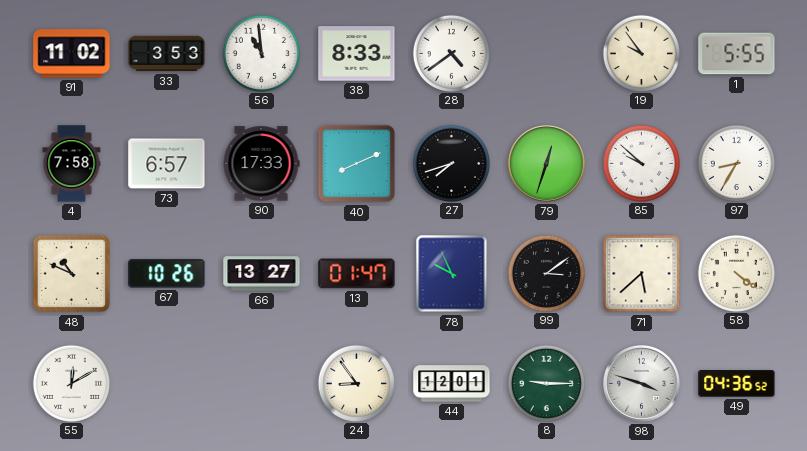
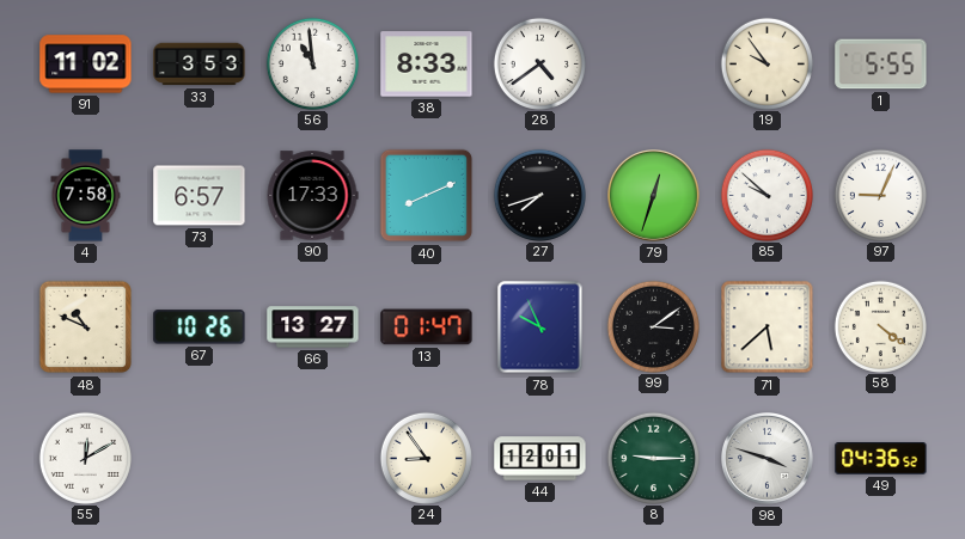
97: 8:35 -> 9:04 (880, 195)
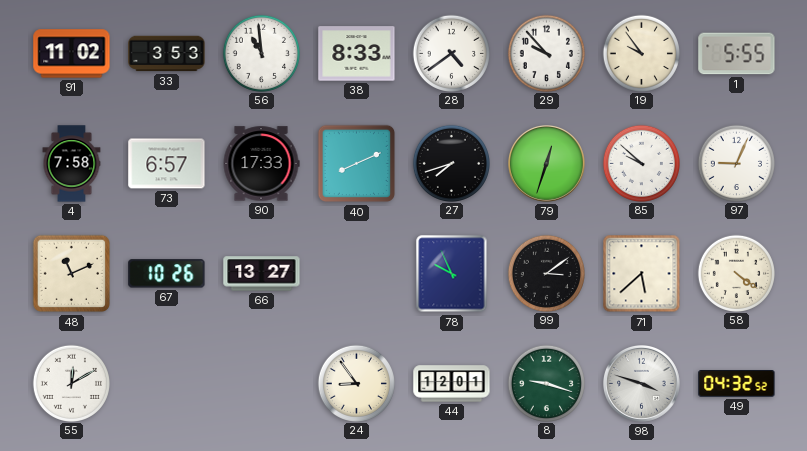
29: none -> 9:53 (546, 53)
48: 10:49 -> 11:11 (72, 274)
13: 01:47 -> none (427, 327)
8: 9:15 -> 9:18 (546, 383)
49: 04:36 -> 04:32 (737, 384)
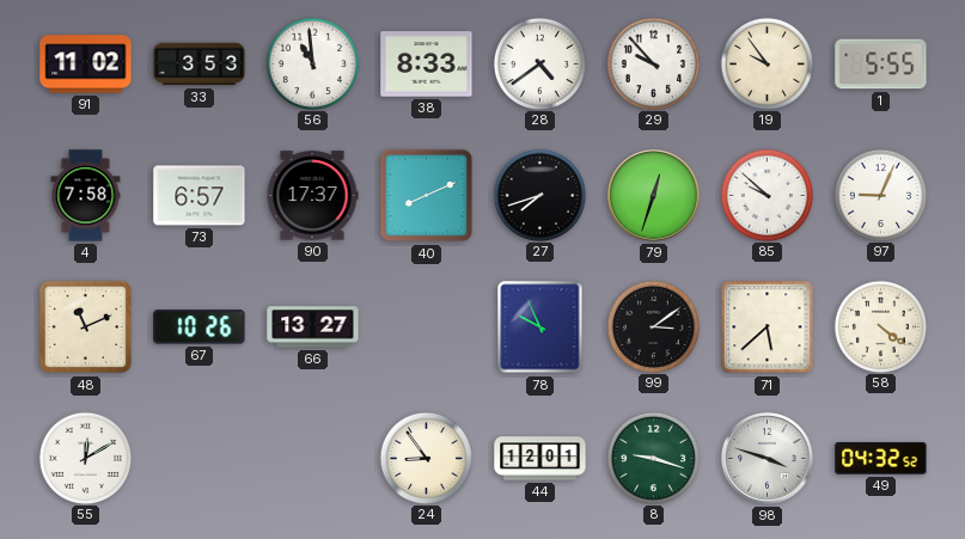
90: 17:33 -> 17:37 (312, 196)
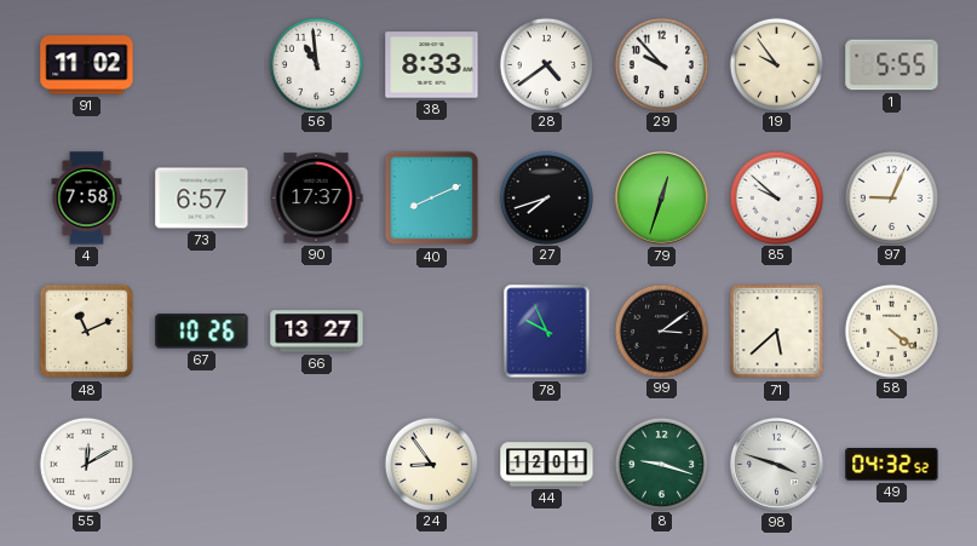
33: 3:53 -> none (200, 65)
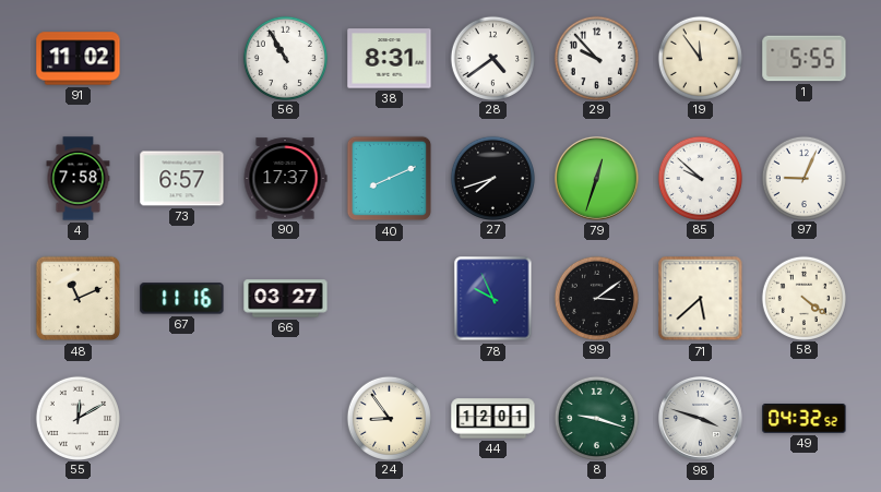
56: 10:59 -> 10:55 (285, 58)
38: 8:33 -> 8:31 (390, 59)
19: 9:54 -> 11:54 (700, 58)
67: 10:26 -> 11:16 (182, 299)
66: 13:27 -> 03:27 (286, 299)
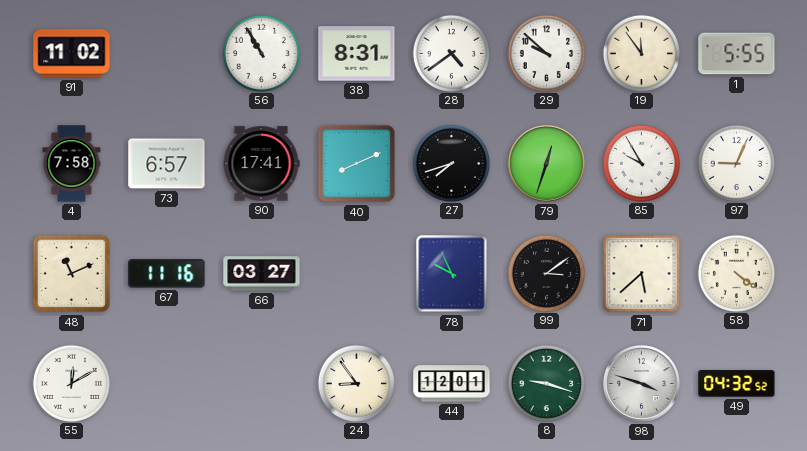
29: 9:53 -> 9:52 (546, 53)
90: 17:37 -> 17:41 (261, 164)
85: 9:52 -> 9:55 (641, 163)
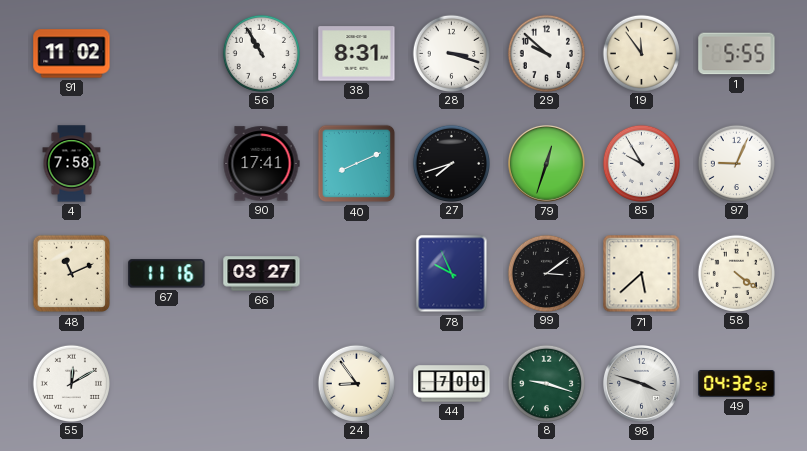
28: 4:39 -> 3:18 (451, 53)
73: 6:57 -> none (167, 164)
44: 12:01 -> 7:00 (452, 384)
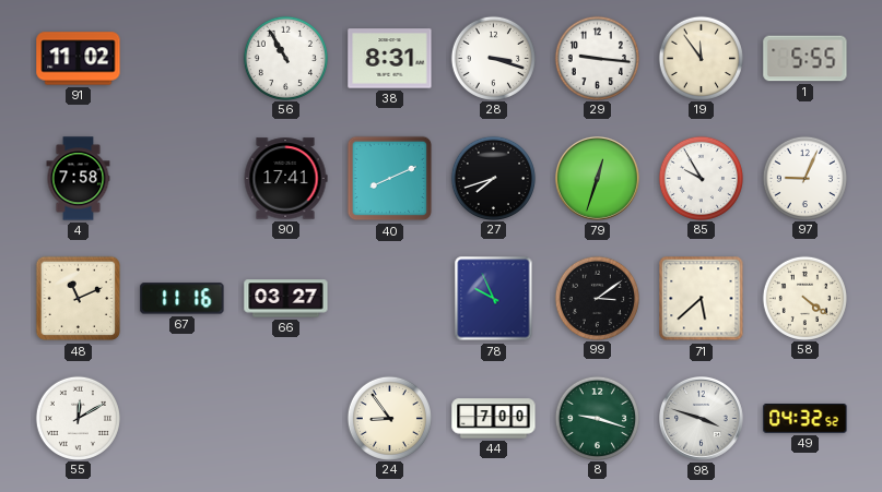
29: 9:52 -> 9:16 (597, 58)
